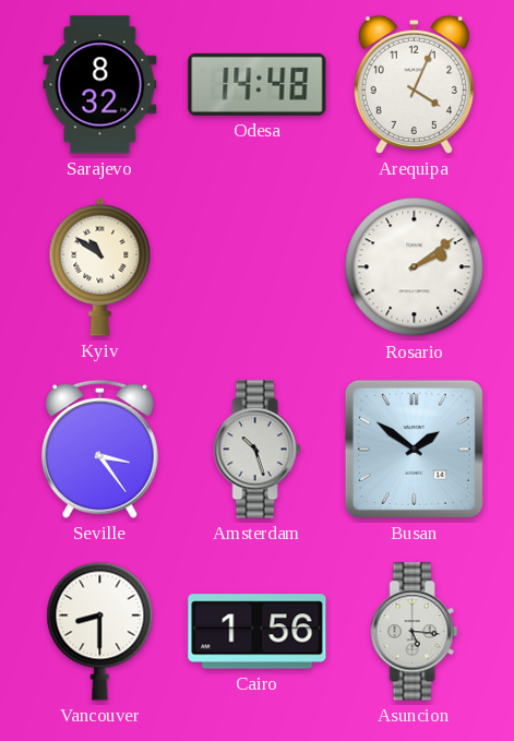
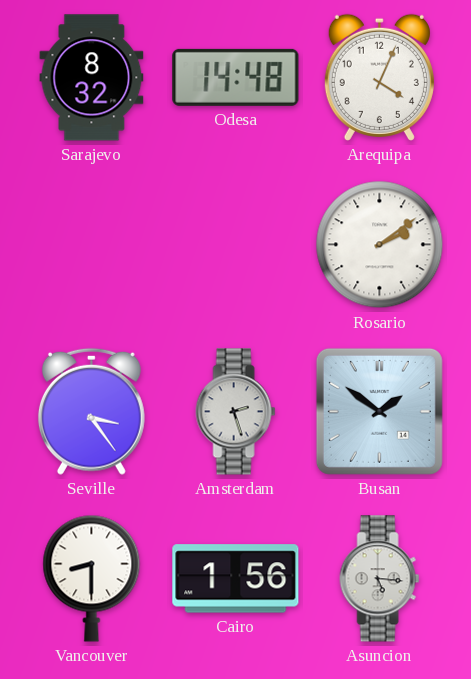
Kyiv: 10:51 -> none (100, 266)
Amsterdam: 10:27 -> 2:27 (236, 412)
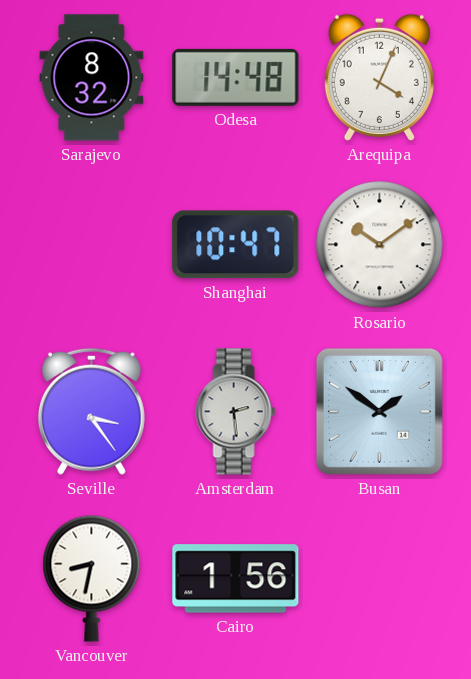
Shanghai: none -> 10:47 (236, 245)
Rosario: 2:09 -> 10:09 (380, 245)
Amsterdam: 2:27 -> 2:29 (236, 412)
Vancouver: 8:30 -> 8:32 (92, 578)
Asuncion: 5:16 -> none (380, 579)
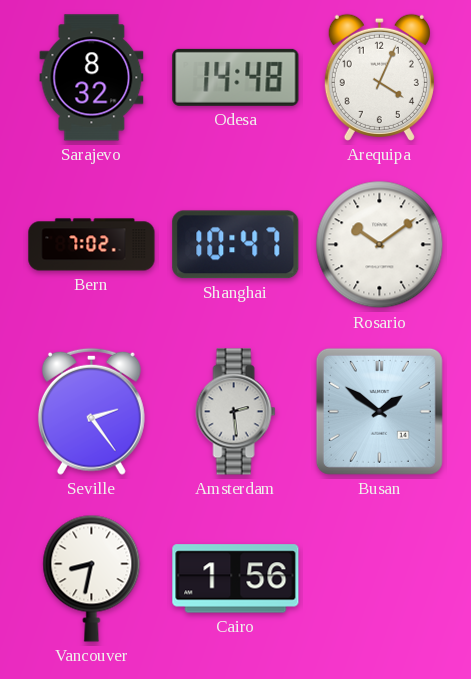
Bern: none -> 7:02 (92, 245)
Seville: 3:24 -> 2:24 (91, 411)
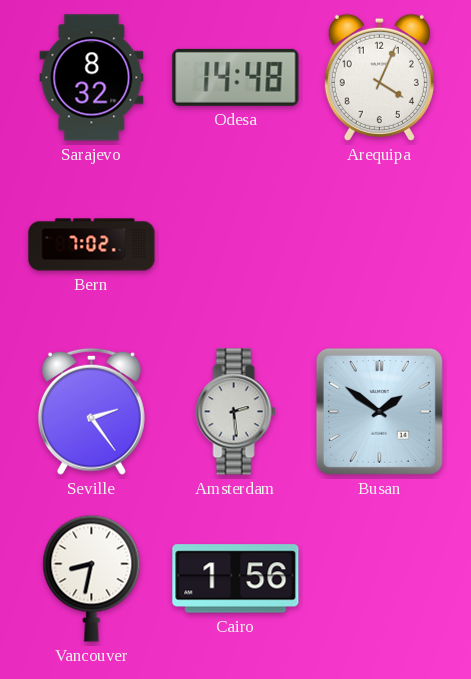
Shanghai: 10:47 -> none (236, 245)
Rosario: 10:09 -> none (380, 245)
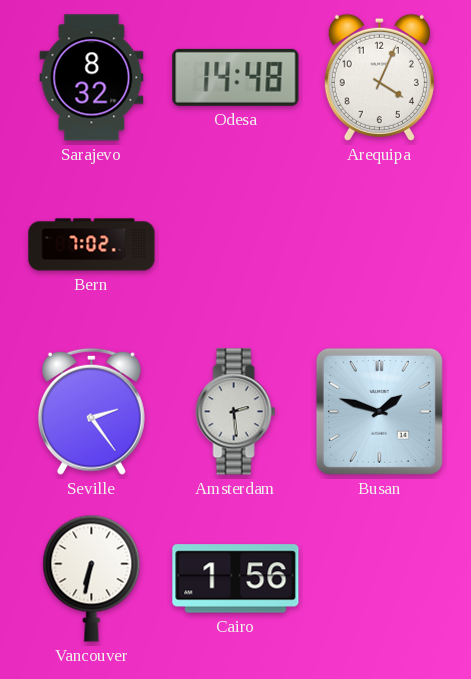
Busan: 1:51 -> 1:48 (379, 411)
Vancouver: 8:32 -> 6:32 (92, 578)
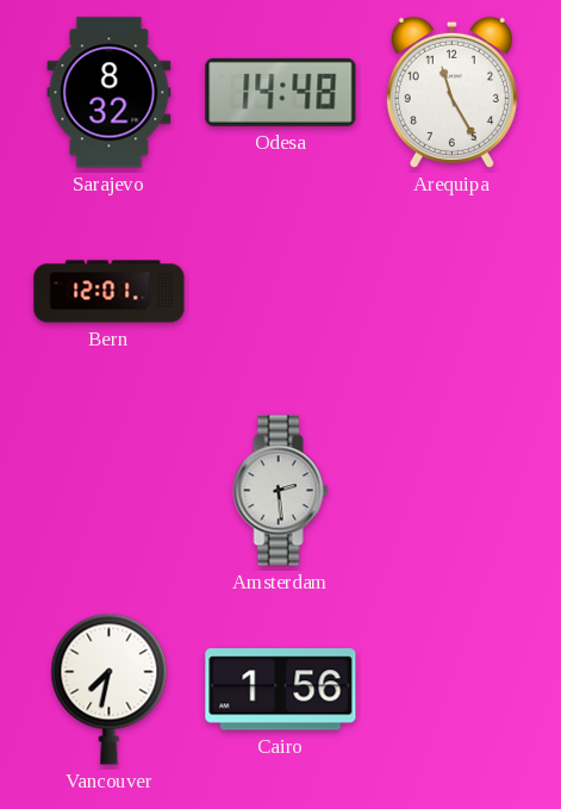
Arequipa: 4:04 -> 11:25 (451, 92)
Bern: 7:02 -> 12:01 (110, 292)
Seville: 2:24 -> none (91, 411)
Busan: 1:48 -> none (379, 411)
Vancouver: 6:32 -> 7:32 (110, 689)
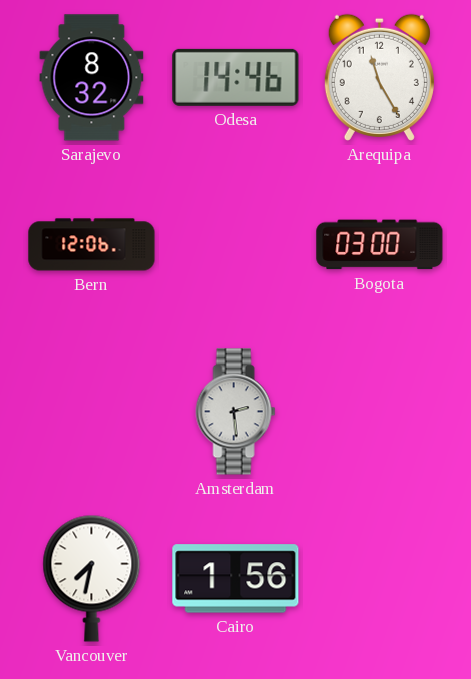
Odesa: 14:48 -> 14:46 (236, 77)
Bern: 12:01 -> 12:06 (92, 245)
Bogota: none -> 03:00 (380, 245)
